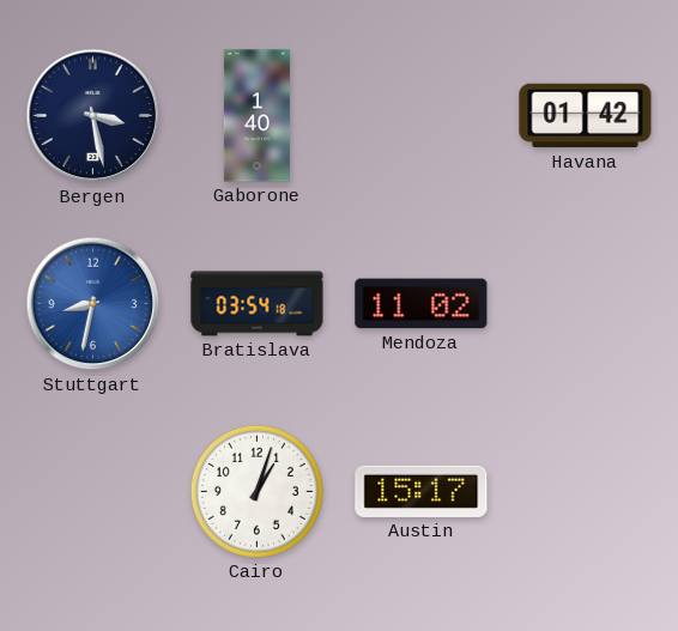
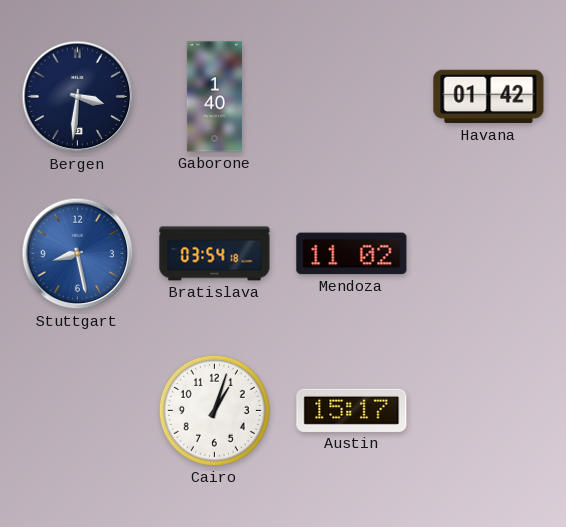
Bergen: 3:28 -> 3:31 (78, 97)
Stuttgart: 8:32 -> 8:28 (78, 254)
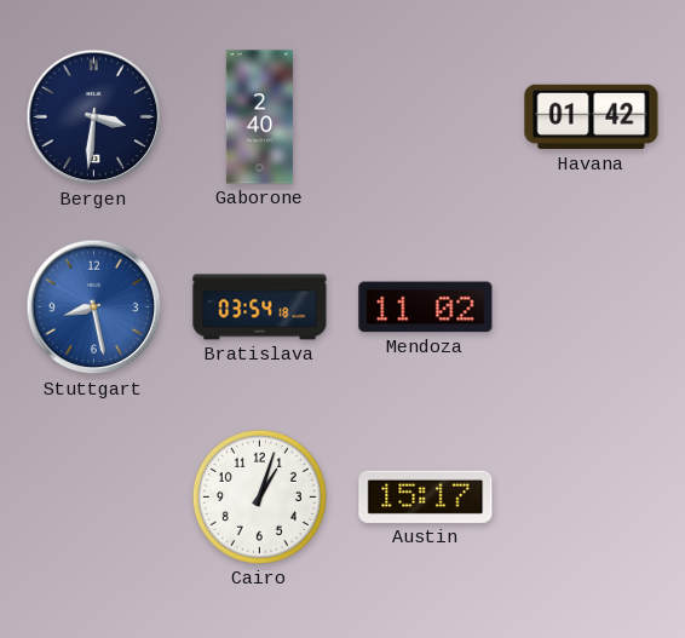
Gaborone: 1:40 -> 2:40 (259, 117)
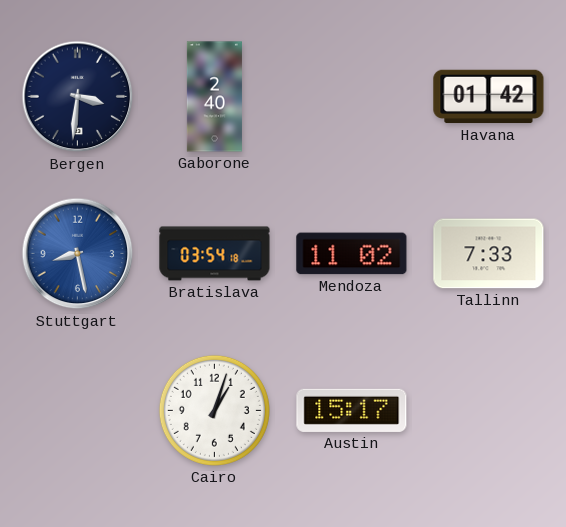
Tallinn: none -> 7:33 (489, 254)
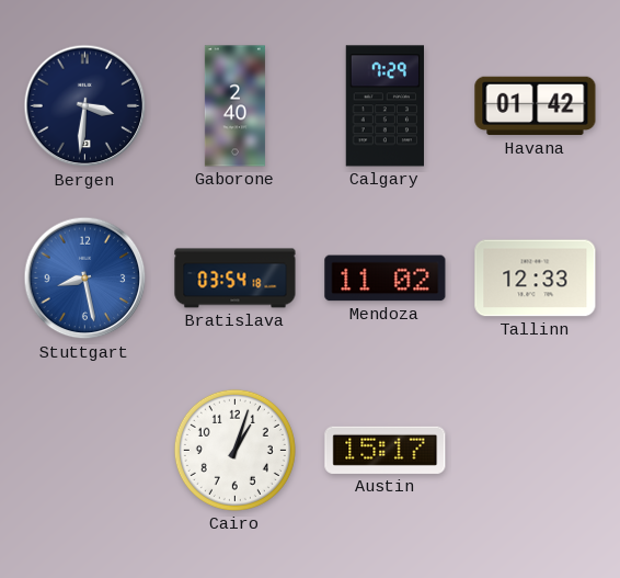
Calgary: none -> 7:29 (386, 106)
Tallinn: 7:33 -> 12:33 (536, 279)
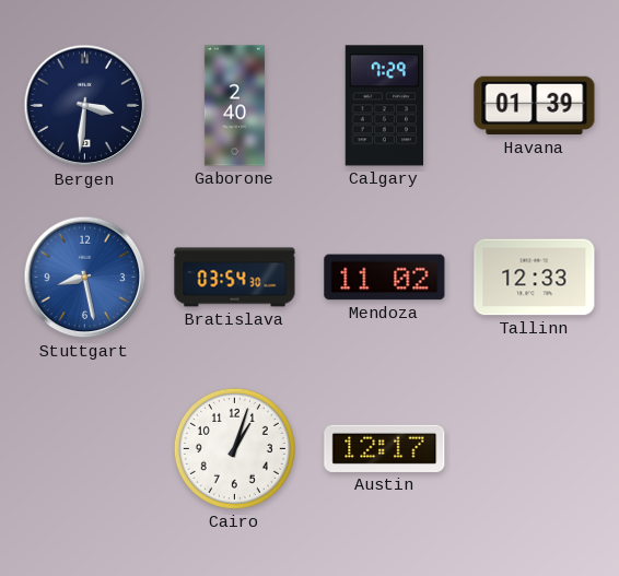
Havana: 01:42 -> 01:39 (535, 106)
Bratislava: 03:54:18 -> 03:54:30 (235, 278)
Austin: 15:17 -> 12:17 (385, 448)
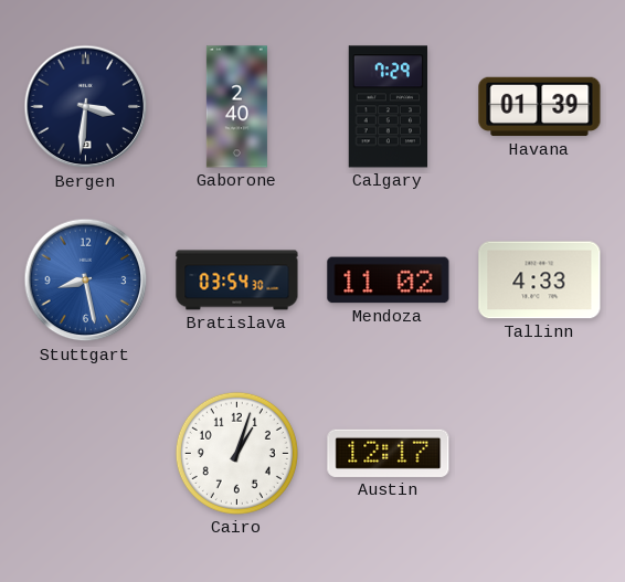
Tallinn: 12:33 -> 4:33 (540, 281)
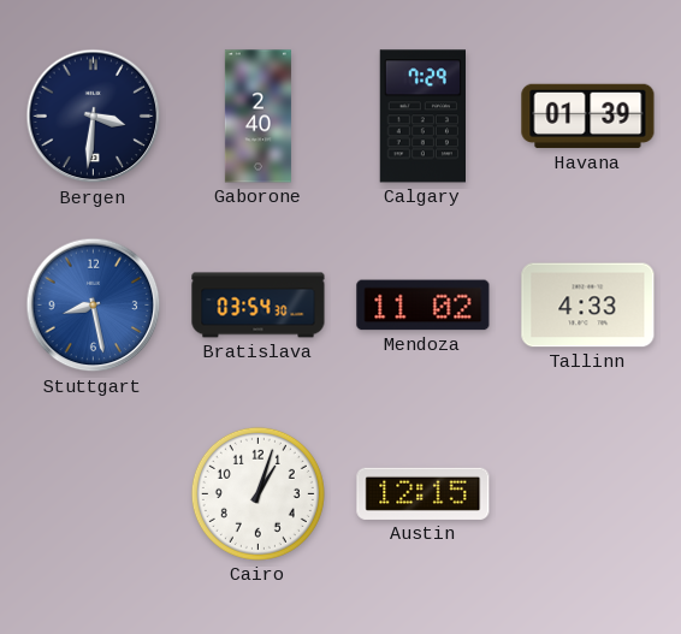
Austin: 12:17 -> 12:15 (424, 493)
